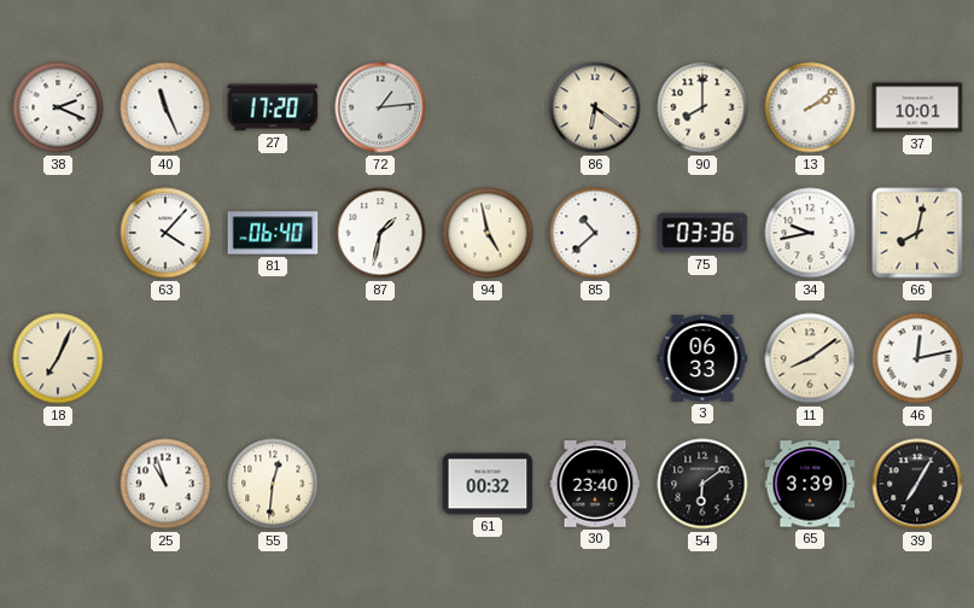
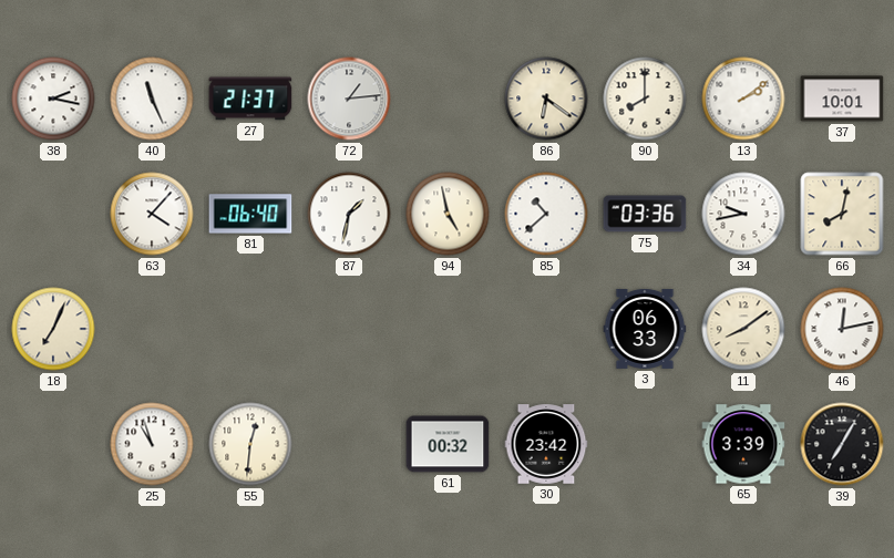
38: 2:19 -> 2:17 (53, 99)
27: 17:20 -> 21:37 (250, 99)
30: 23:40 -> 23:42 (546, 444)
54: 6:09 -> none (702, 484)
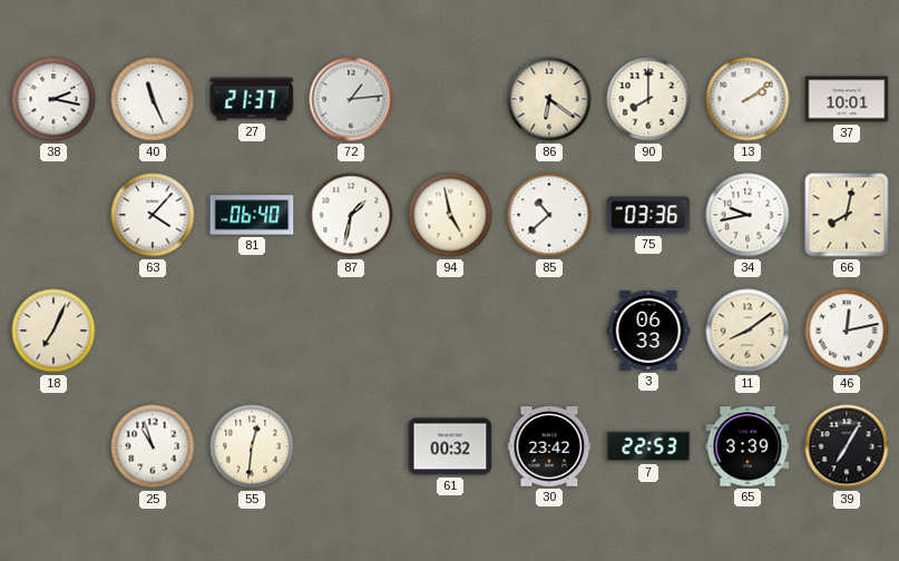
7: none -> 22:53 (648, 446)
